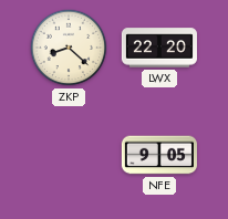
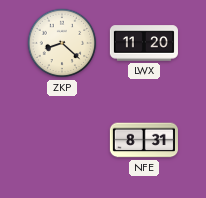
LWX: 22:20 -> 11:20 (144, 43)
NFE: 9:05 -> 8:31 (144, 140)
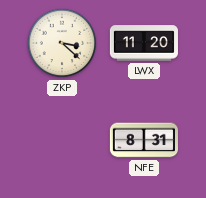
ZKP: 8:22 -> 3:22 (62, 43)
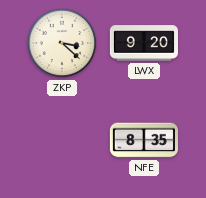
LWX: 11:20 -> 9:20 (144, 43)
NFE: 8:31 -> 8:35 (144, 140)
